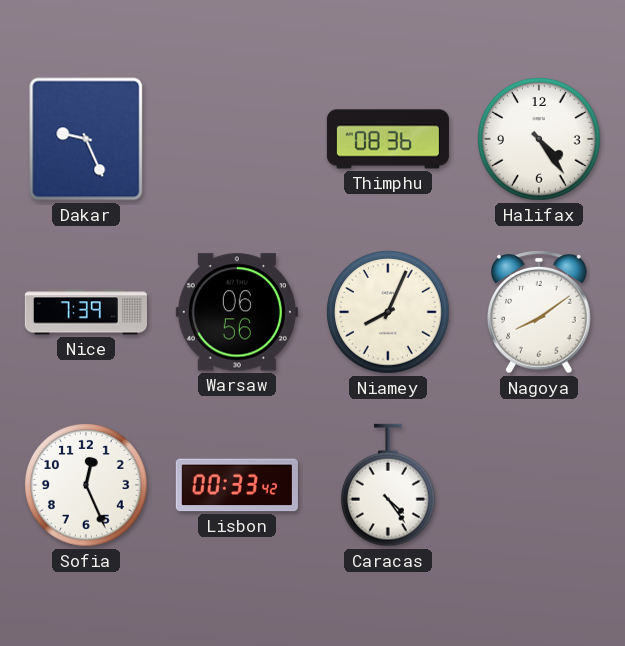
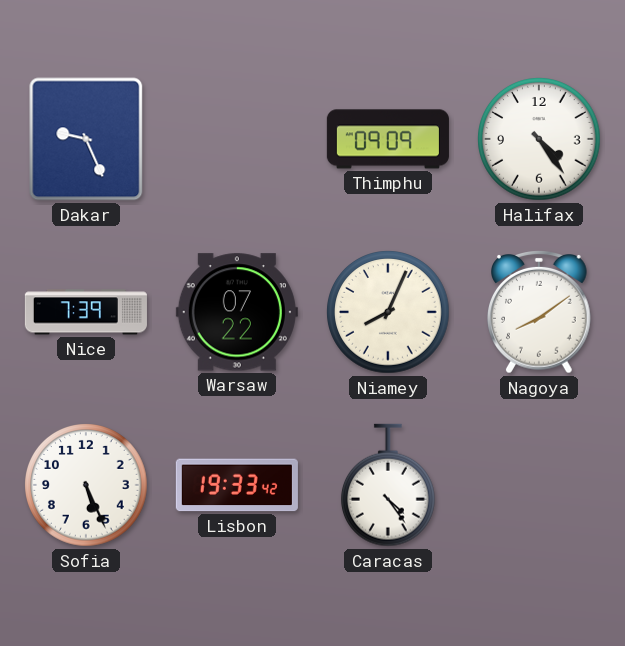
Thimphu: 08:36 -> 09:09 (388, 139)
Warsaw: 06:56 -> 07:22 (237, 312)
Sofia: 12:26 -> 5:26 (86, 485)
Lisbon: 00:33 -> 19:33 (237, 485)
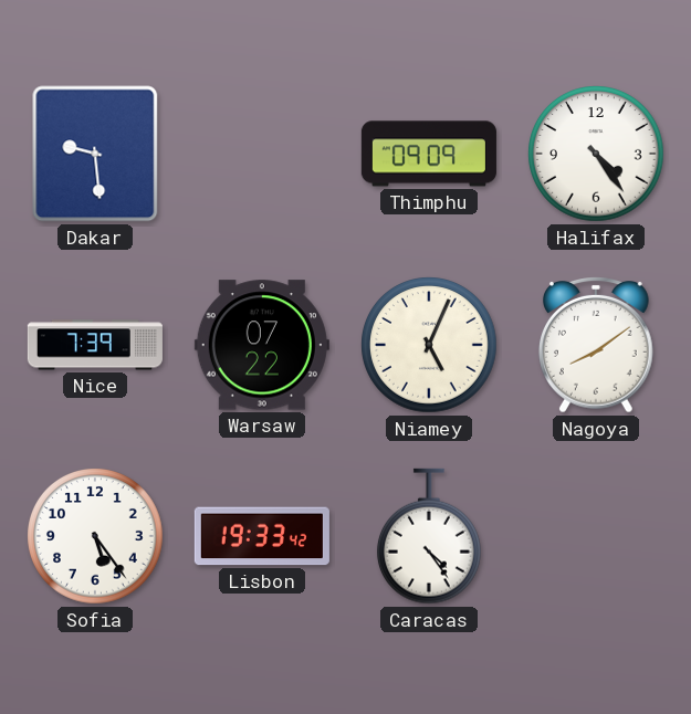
Dakar: 9:26 -> 9:29 (95, 154)
Niamey: 8:04 -> 5:04 (429, 345)
Sofia: 5:26 -> 5:24 (95, 536)
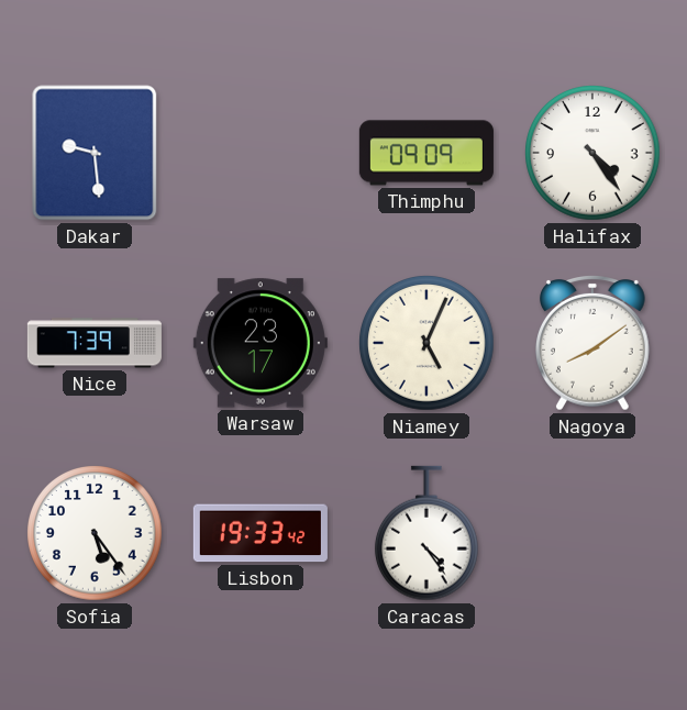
Warsaw: 07:22 -> 23:17 (261, 343)
